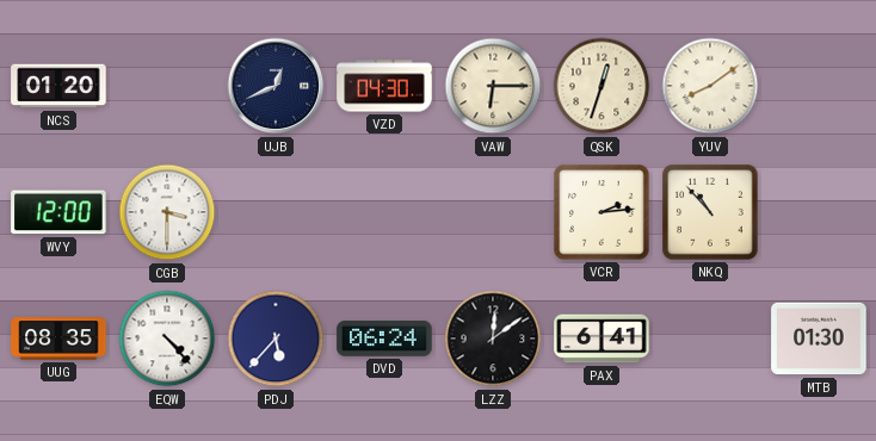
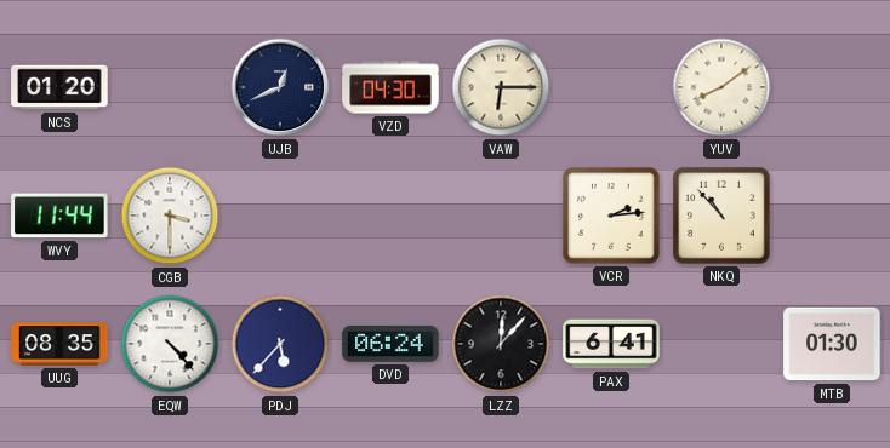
QSK: 12:33 -> none (602, 86)
WVY: 12:00 -> 11:44 (59, 216)
LZZ: 12:09 -> 12:07 (501, 344)
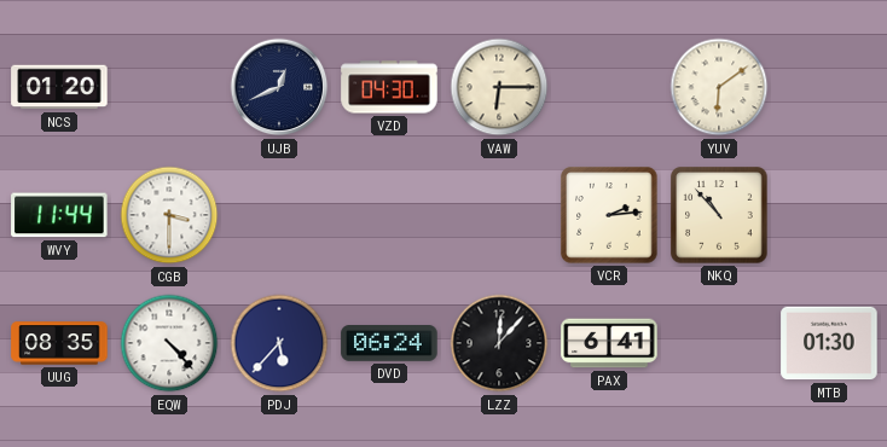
YUV: 8:09 -> 6:09 (719, 87)
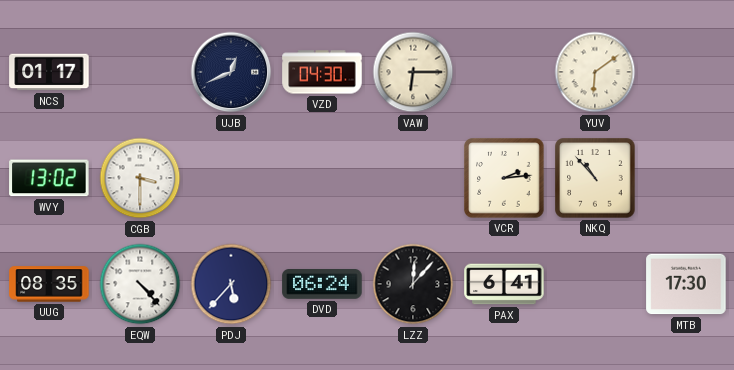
NCS: 01:20 -> 01:17 (49, 72)
WVY: 11:44 -> 13:02 (49, 178)
MTB: 01:30 -> 17:30 (686, 284)
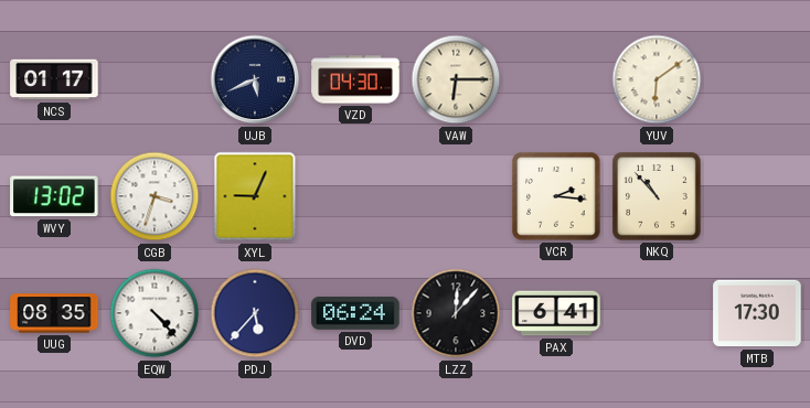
UJB: 12:41 -> 5:41 (255, 79)
CGB: 3:30 -> 3:33 (154, 196)
XYL: none -> 9:04 (255, 196)
VCR: 2:14 -> 2:16 (556, 196)
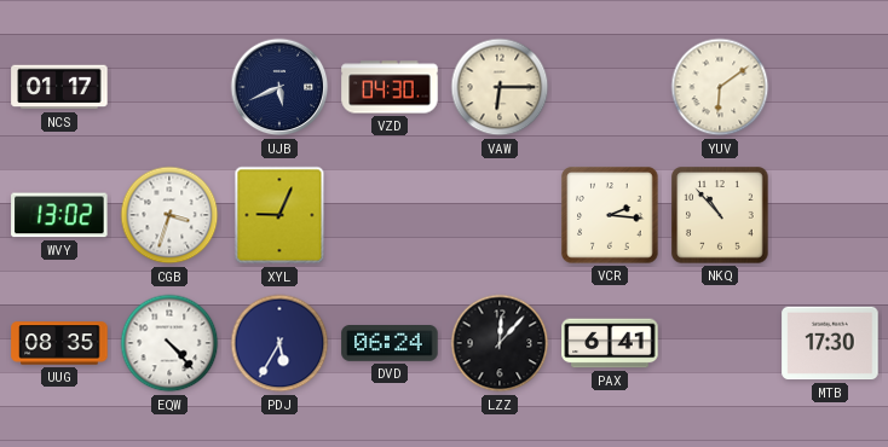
PDJ: 5:37 -> 5:35 (279, 343)
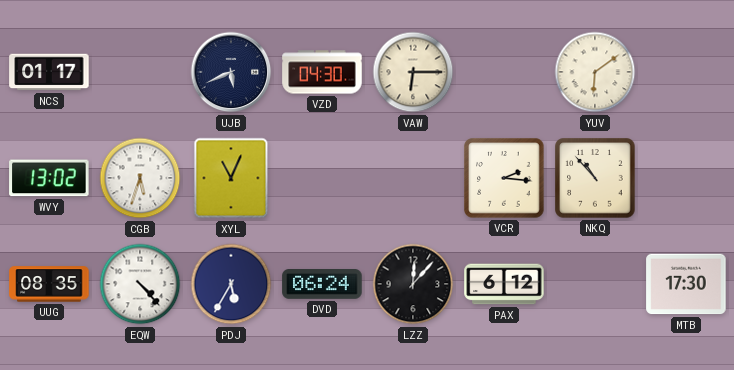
CGB: 3:33 -> 5:33 (140, 178)
XYL: 9:04 -> 11:04 (231, 178)
PAX: 6:41 -> 6:12 (504, 284)
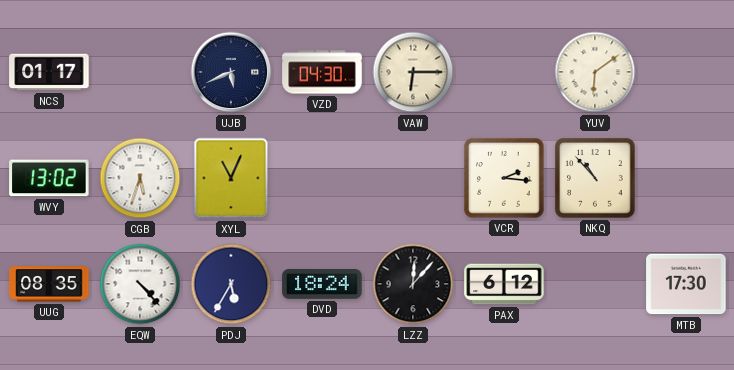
DVD: 06:24 -> 18:24 (322, 285)
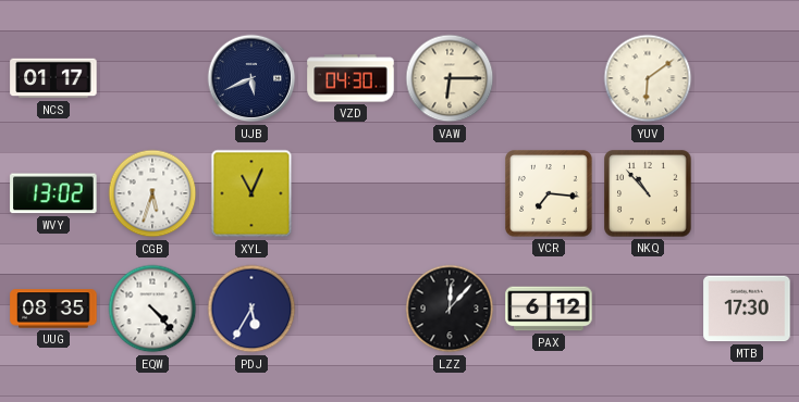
VCR: 2:16 -> 7:16 (549, 193)
DVD: 18:24 -> none (322, 285)
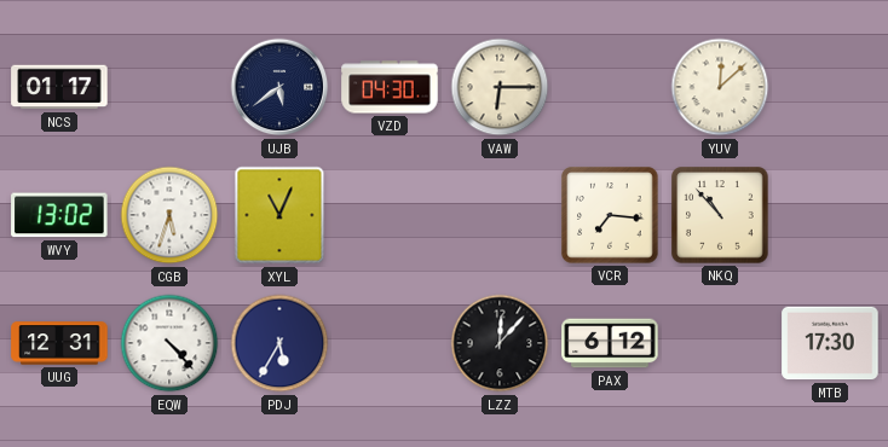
UJB: 5:41 -> 5:39 (279, 87)
YUV: 6:09 -> 12:08 (720, 87)
UUG: 08:35 -> 12:31 (59, 343)
